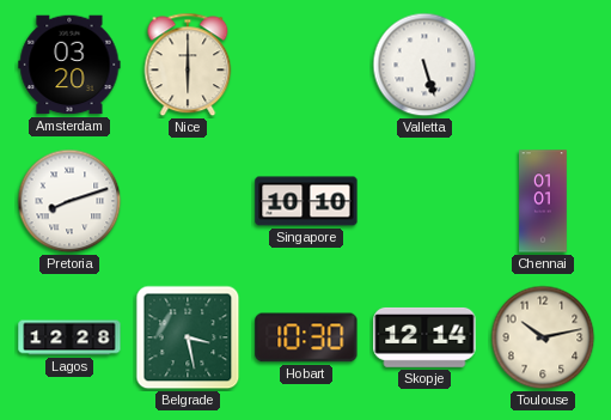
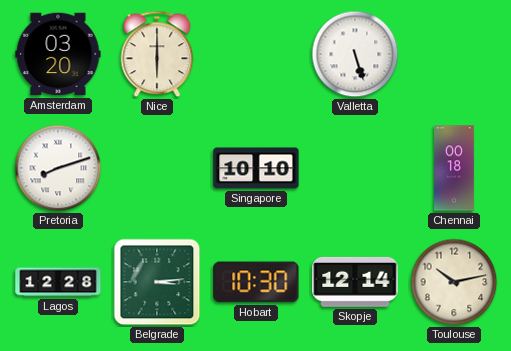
Chennai: 01:01 -> 00:18 (454, 168)
Belgrade: 3:28 -> 3:14 (157, 282)
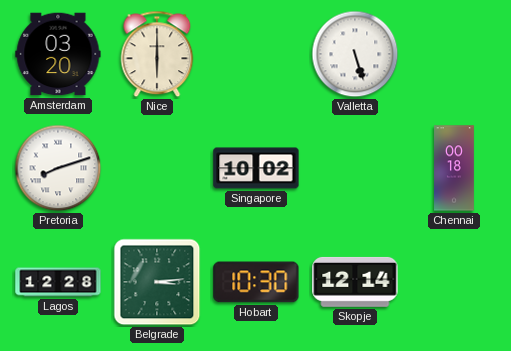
Singapore: 10:10 -> 10:02 (256, 168)
Toulouse: 10:13 -> none (454, 282)
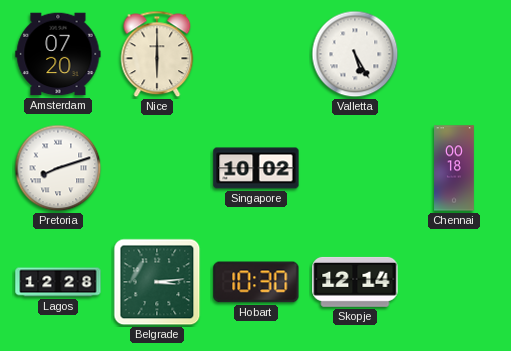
Amsterdam: 03:20 -> 07:20 (58, 54)
Valletta: 5:27 -> 5:25 (355, 54)
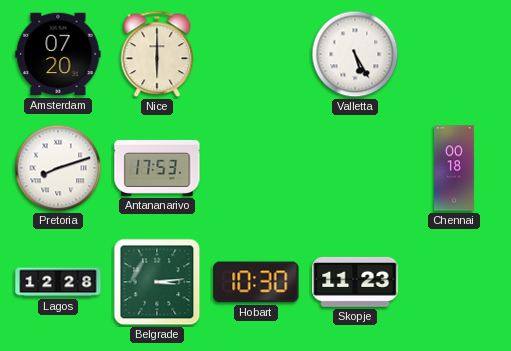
Antananarivo: none -> 17:53 (157, 168)
Singapore: 10:02 -> none (256, 168)
Skopje: 12:14 -> 11:23 (355, 282)
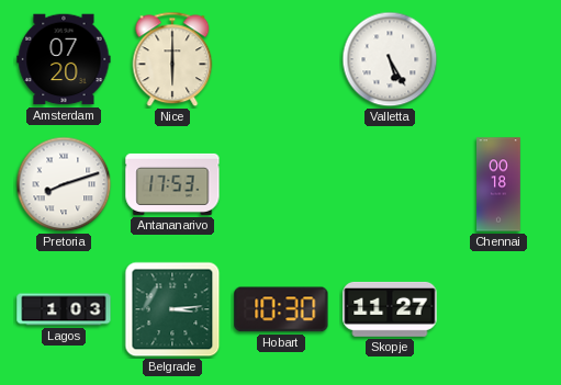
Lagos: 12:28 -> 1:03 (64, 309)
Skopje: 11:23 -> 11:27 (390, 309)
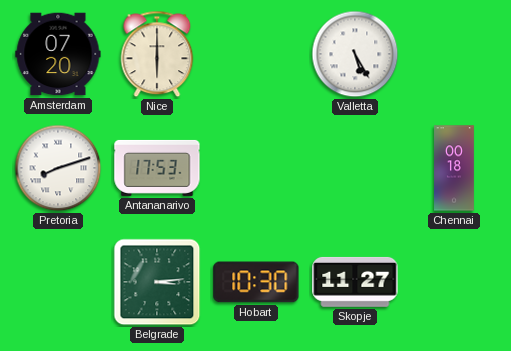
Lagos: 1:03 -> none (64, 309)
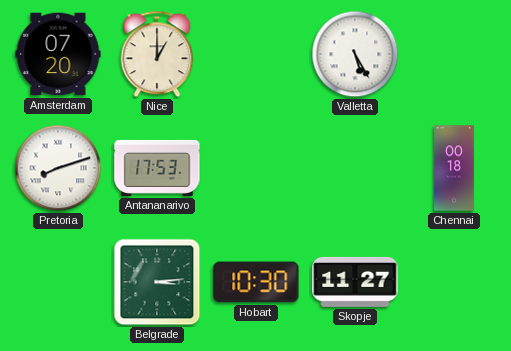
Nice: 6:00 -> 1:00 (157, 54)
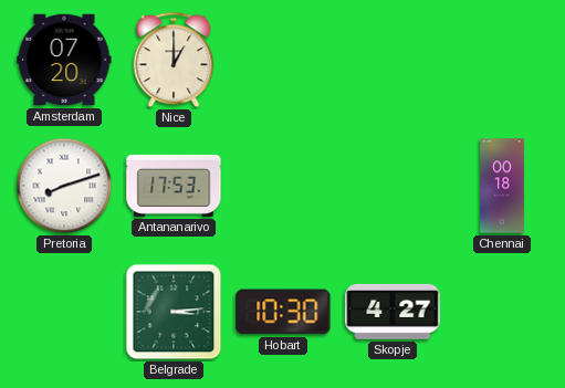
Valletta: 5:25 -> none (355, 54)
Skopje: 11:27 -> 4:27 (393, 312)
